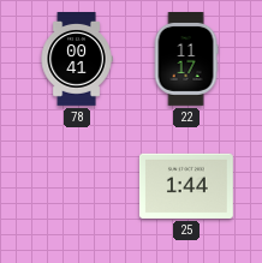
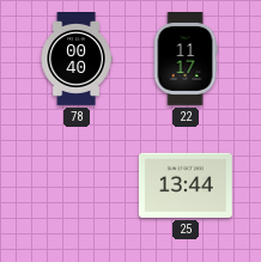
78: 00:41 -> 00:40 (77, 60)
25: 1:44 -> 13:44 (186, 185)
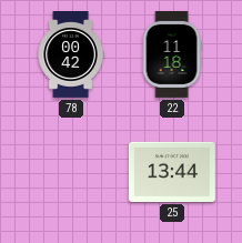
78: 00:40 -> 00:42 (71, 55)
22: 11:17 -> 11:18 (172, 55)
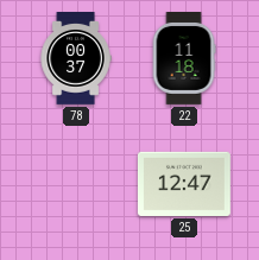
78: 00:42 -> 00:37 (76, 59)
25: 13:44 -> 12:47 (184, 184)
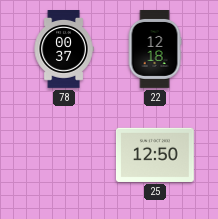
22: 11:18 -> 12:18 (155, 50)
25: 12:47 -> 12:50 (155, 155)
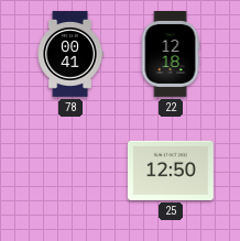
78: 00:37 -> 00:41 (70, 55)
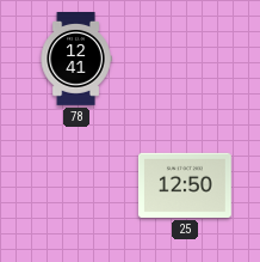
78: 00:41 -> 12:41 (76, 60)
22: 12:18 -> none (171, 55)
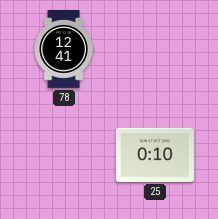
25: 12:50 -> 0:10 (155, 155)
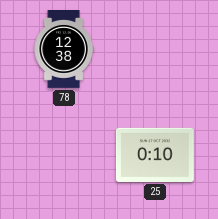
78: 12:41 -> 12:38 (64, 50)
